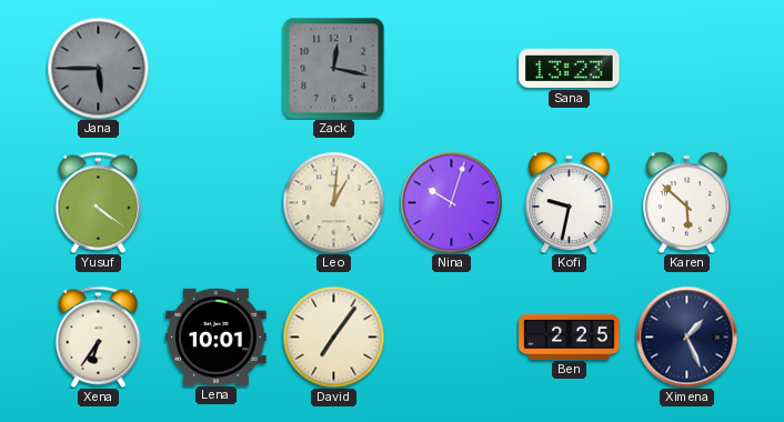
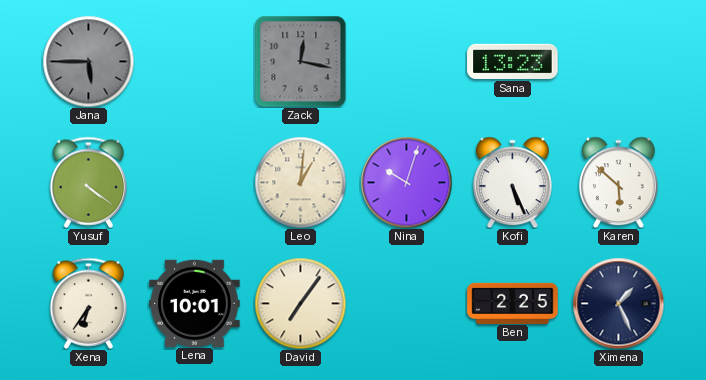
Kofi: 9:32 -> 5:26 (513, 182)
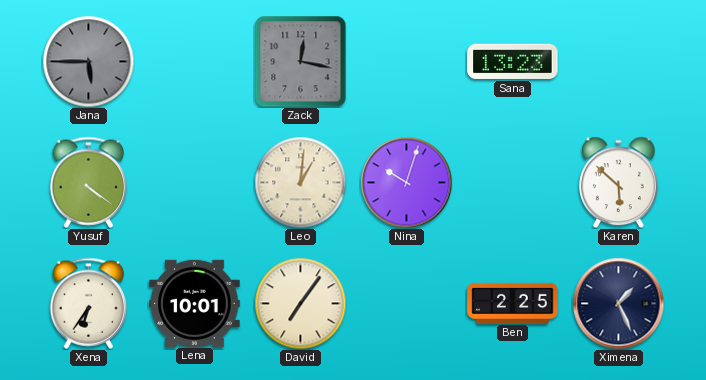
Kofi: 5:26 -> none (513, 182)
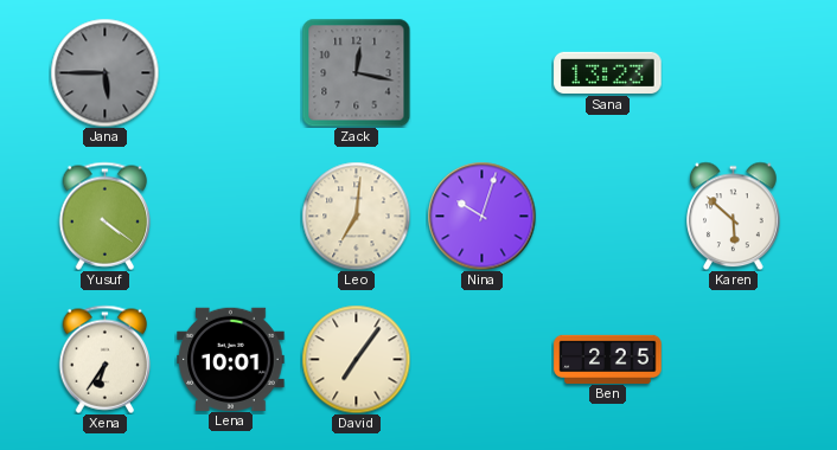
Leo: 1:01 -> 7:01 (356, 216)
Ximena: 1:26 -> none (618, 303)
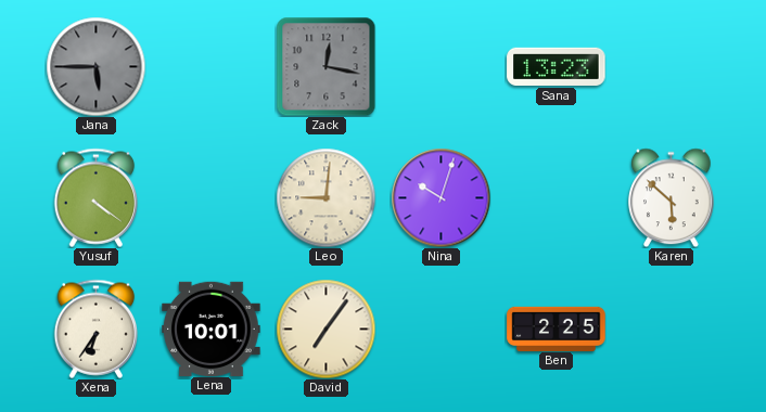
Leo: 7:01 -> 9:01 (325, 197)
